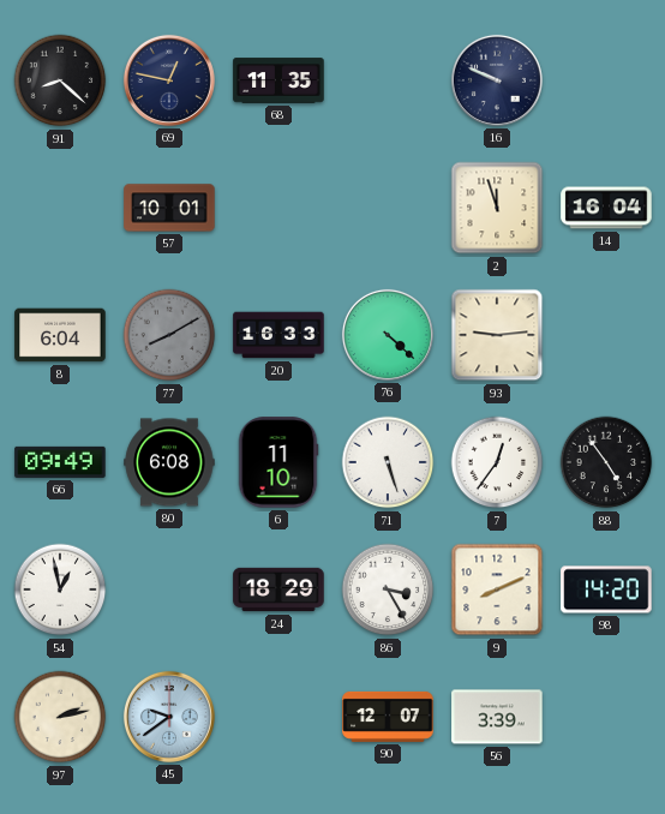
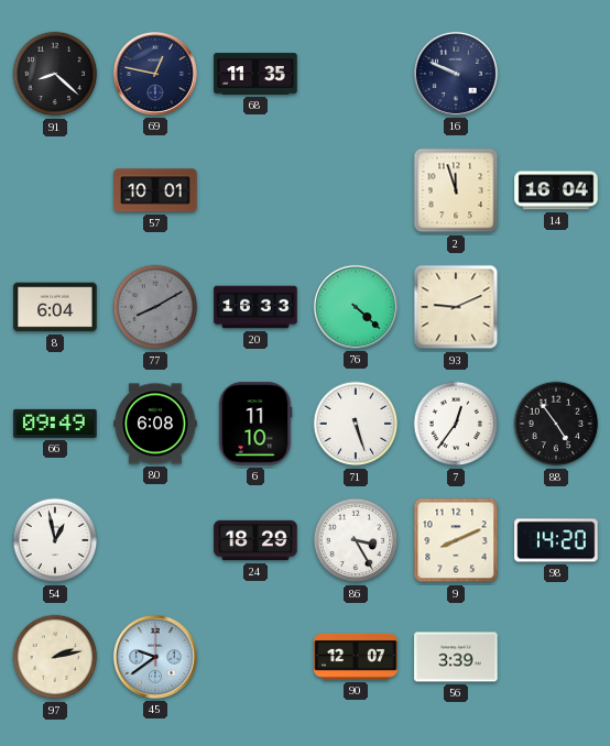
93: 9:14 -> 9:11 (456, 307)
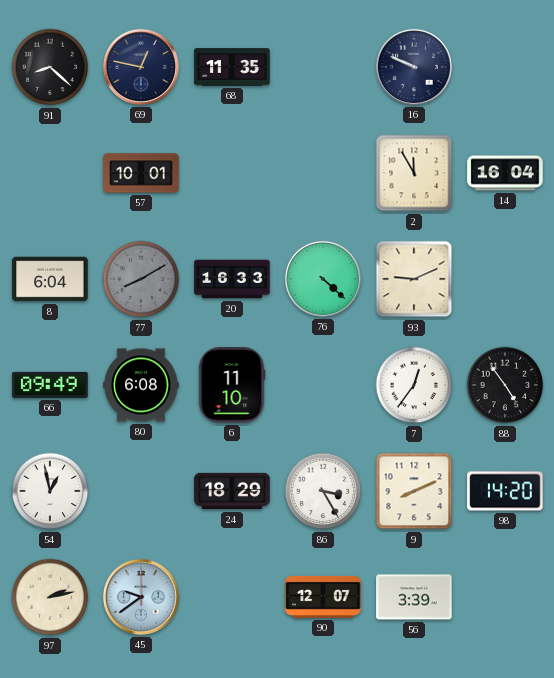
2: 11:57 -> 11:55 (414, 173)
71: 5:27 -> none (356, 424)
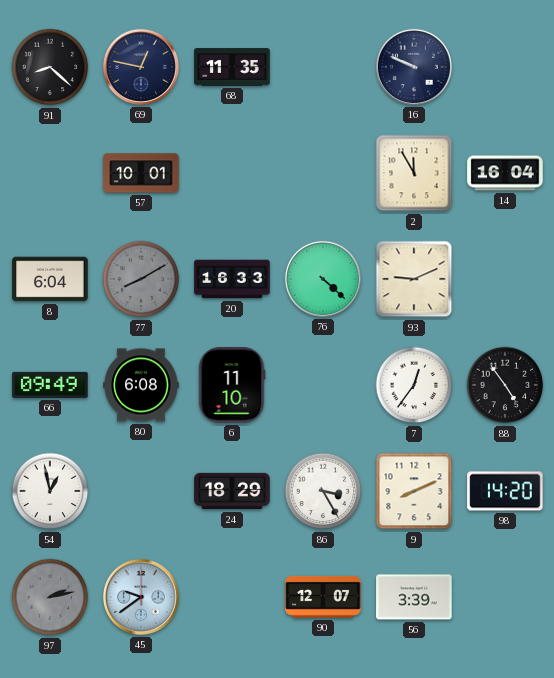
97 dial: cream -> grey (50, 597)
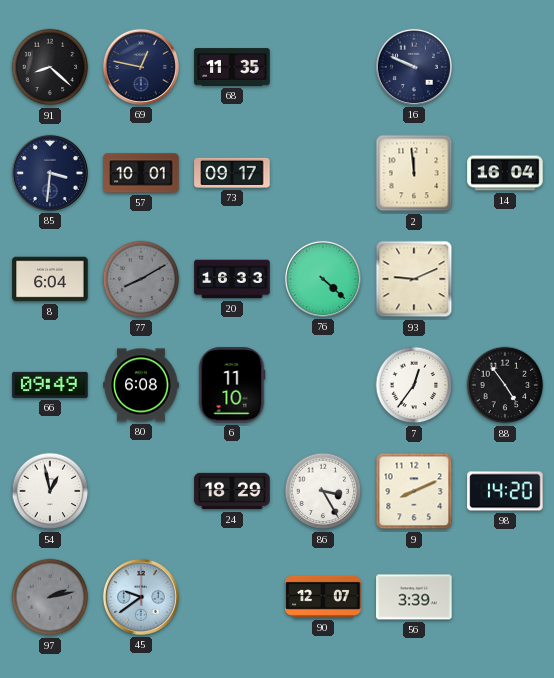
85: none -> 3:31 (50, 173)
73: none -> 09:17 (232, 173)
2: 11:55 -> 11:59 (414, 173)
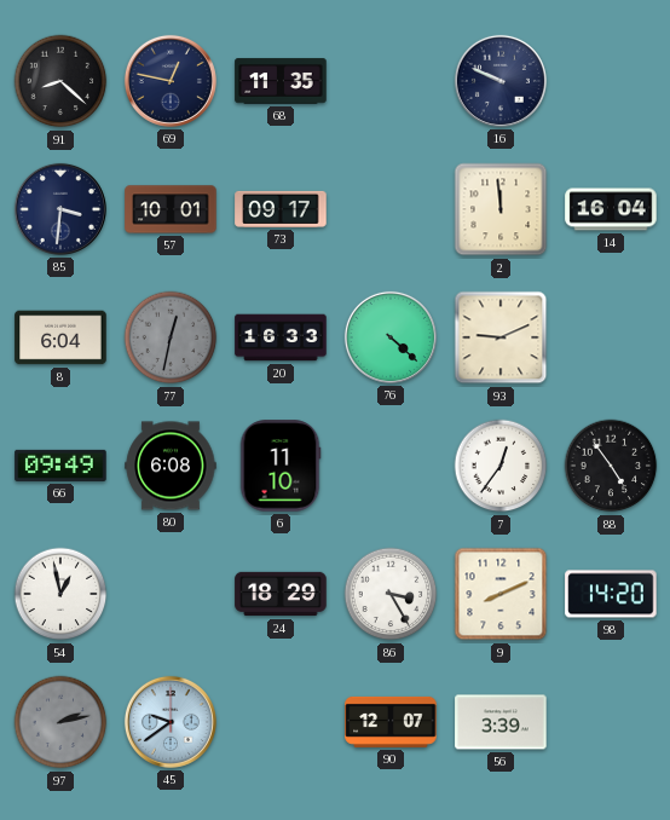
77: 8:10 -> 12:32 (171, 337)
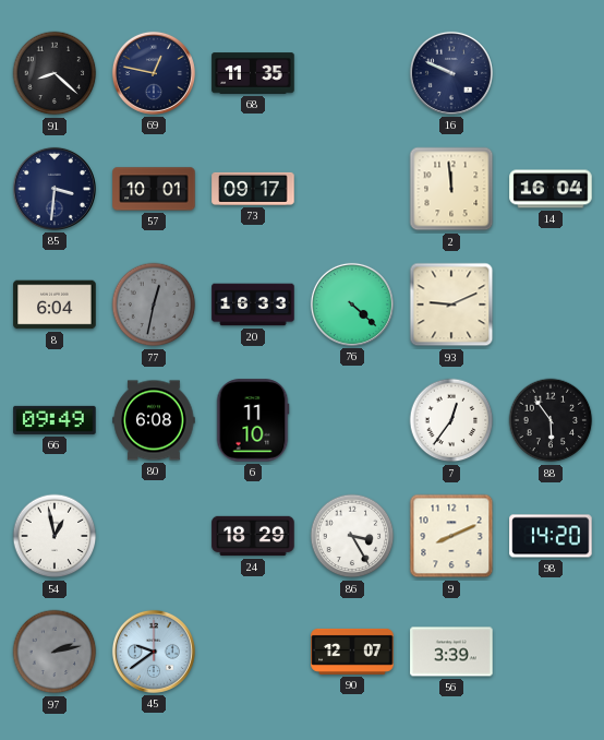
88: 4:54 -> 5:54 (551, 420)
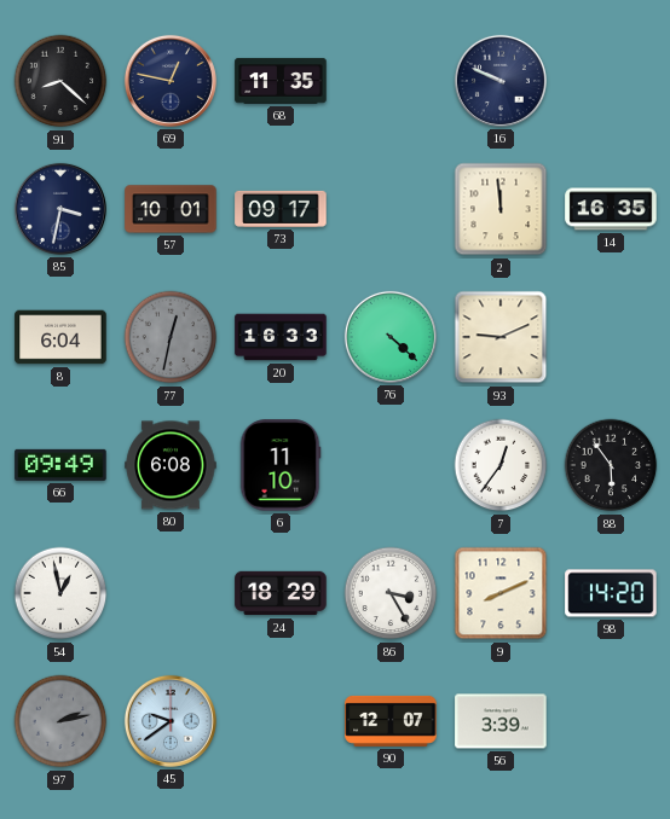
85: 3:31 -> 3:32 (60, 209)
14: 16:04 -> 16:35 (611, 209)
